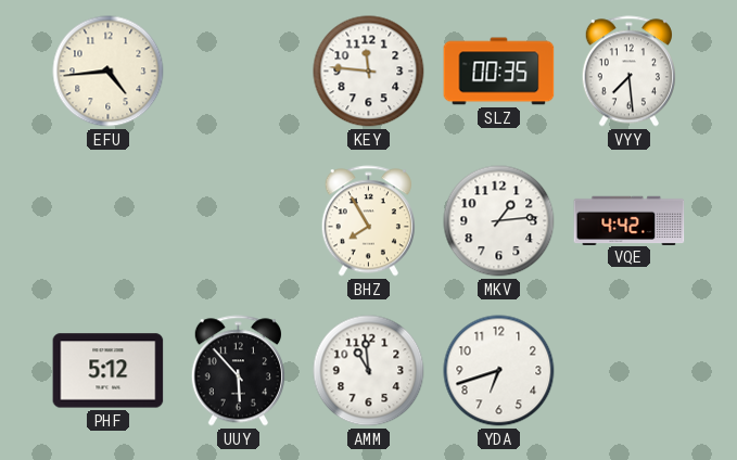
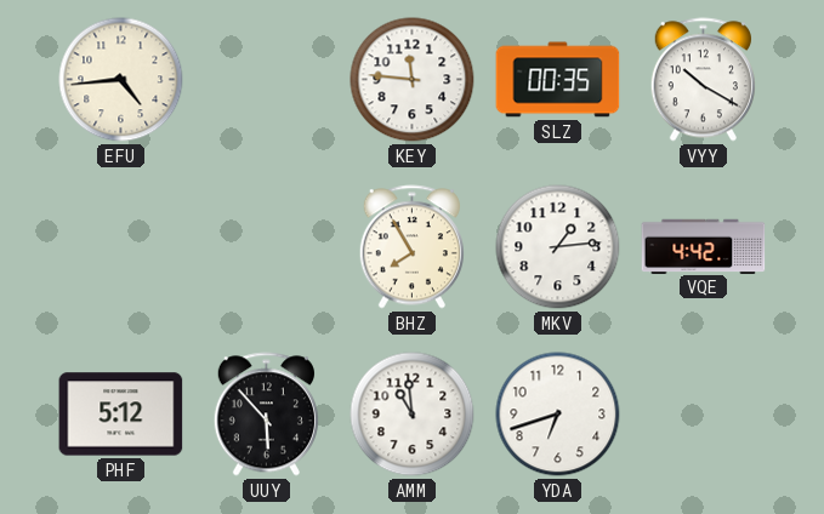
VYY: 7:29 -> 10:20 (703, 80)
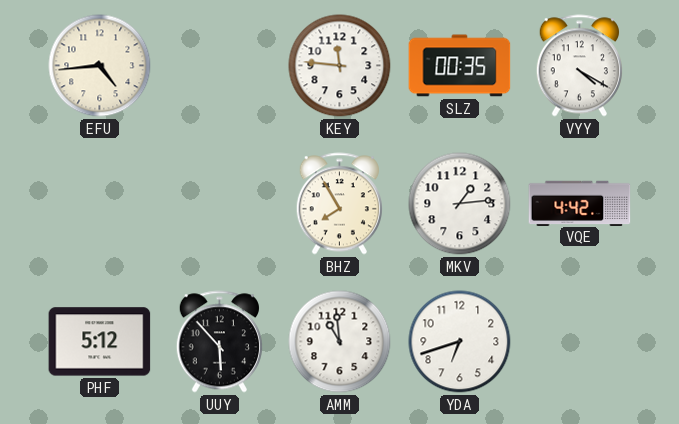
VYY: 10:20 -> 4:20 (579, 66)
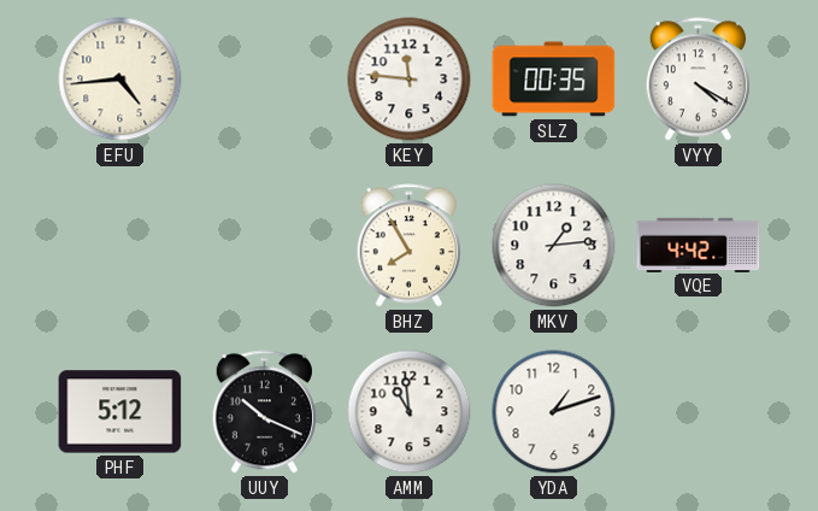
UUY: 5:53 -> 10:19 (264, 412)
YDA: 6:42 -> 1:12 (554, 412)
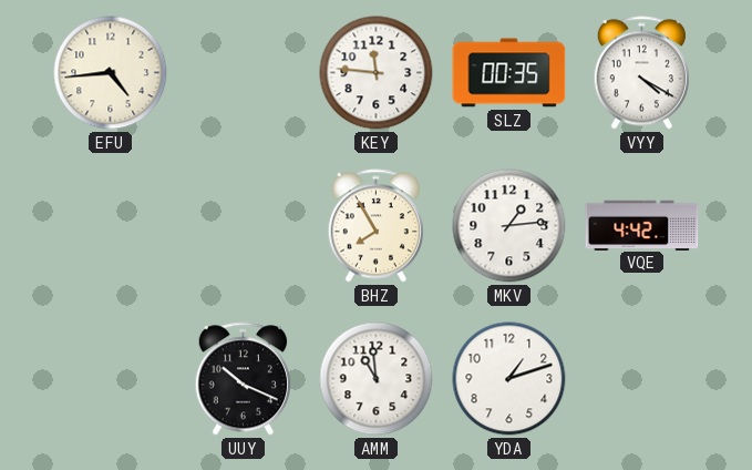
PHF: 5:12 -> none (120, 412)
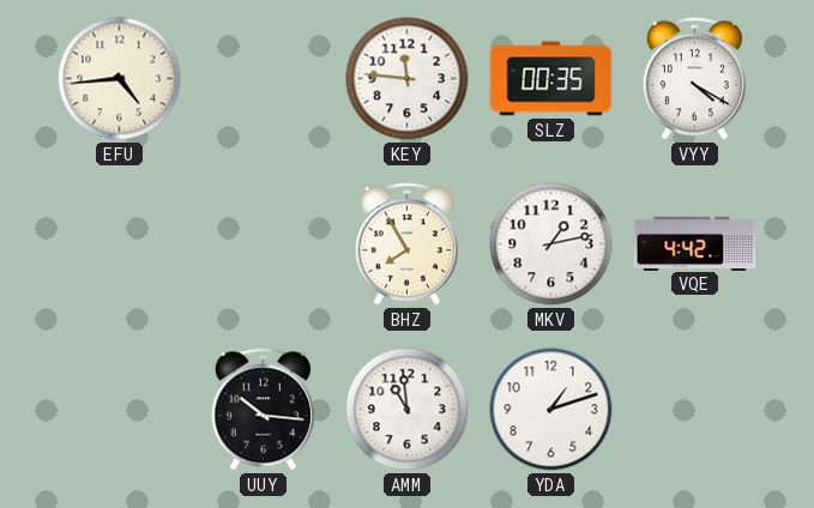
MKV: 1:14 -> 1:13 (551, 244)
UUY: 10:19 -> 10:16 (263, 410)
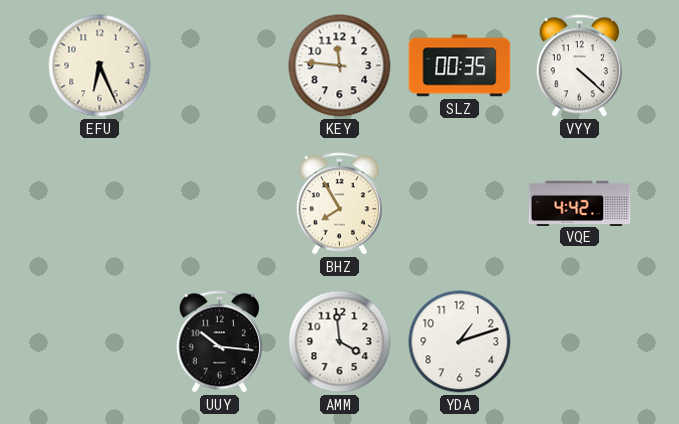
EFU: 4:44 -> 6:26 (100, 66)
VYY: 4:20 -> 4:22 (579, 66)
MKV: 1:13 -> none (551, 244)
AMM: 10:59 -> 3:59 (340, 342)
